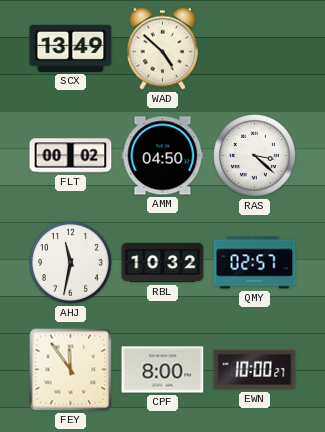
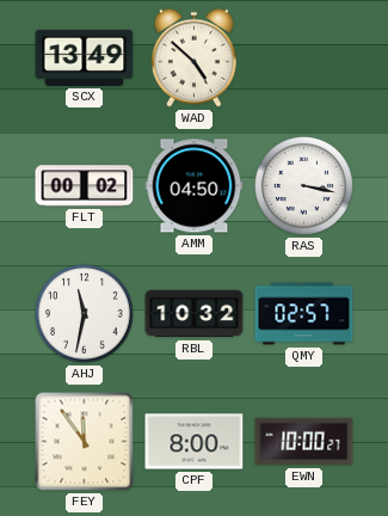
RAS: 3:22 -> 3:17 (304, 186)
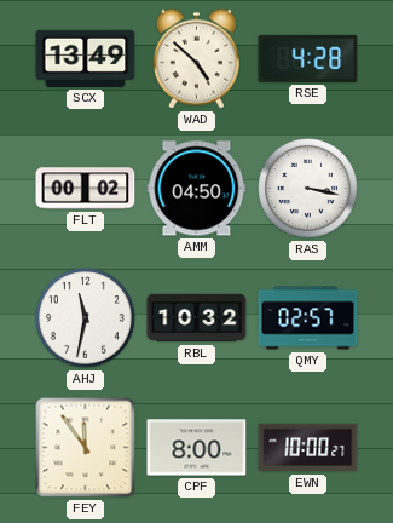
RSE: none -> 4:28 (308, 58)
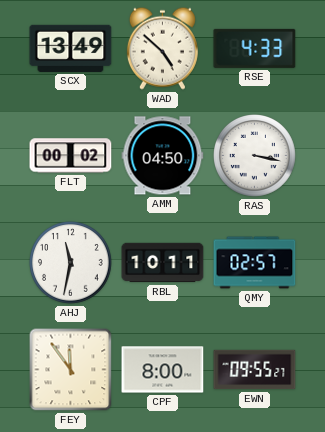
RSE: 4:28 -> 4:33 (255, 48)
RBL: 10:32 -> 10:11 (163, 263)
EWN: 10:00 -> 09:55 (255, 370)
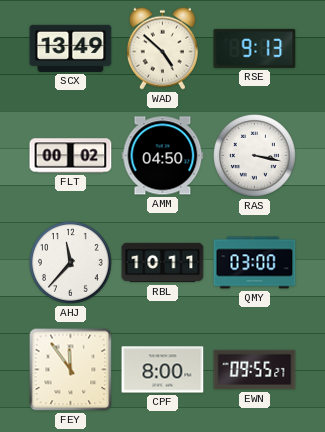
RSE: 4:33 -> 9:13 (255, 48)
AHJ: 11:32 -> 11:37 (71, 263)
QMY: 02:57 -> 03:00 (255, 263)
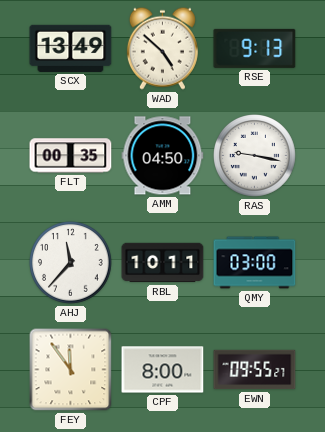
FLT: 00:02 -> 00:35 (71, 156)
RAS: 3:17 -> 9:17 (255, 156)
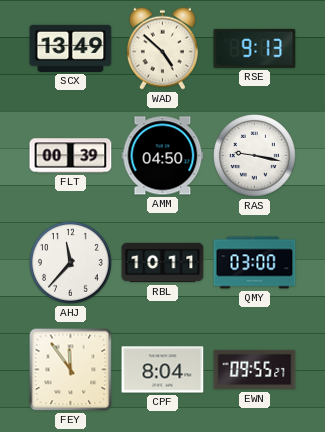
FLT: 00:35 -> 00:39 (71, 156)
CPF: 8:00 -> 8:04 (163, 370)
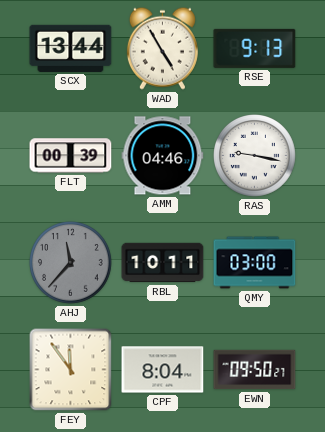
SCX: 13:49 -> 13:44 (71, 48)
WAD: 4:52 -> 4:55 (162, 48)
AMM: 04:50 -> 04:46 (163, 156)
AHJ dial: white -> grey (71, 263)
EWN: 09:55 -> 09:50 (255, 370)
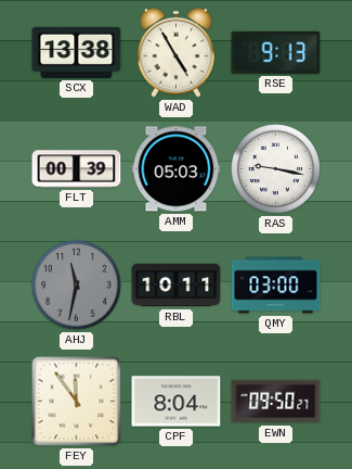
SCX: 13:44 -> 13:38 (77, 52)
AMM: 04:46 -> 05:03 (177, 169)
AHJ: 11:37 -> 11:32 (77, 286)
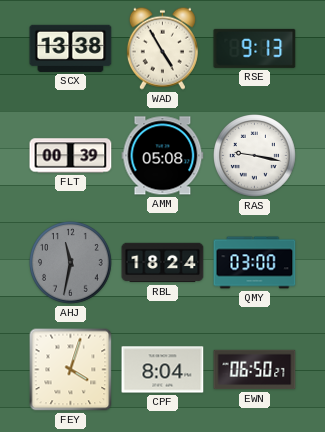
AMM: 05:03 -> 05:08 (163, 156)
RBL: 10:11 -> 18:24 (163, 263)
FEY: 11:54 -> 4:03 (71, 370)
EWN: 09:50 -> 06:50 (255, 370)
